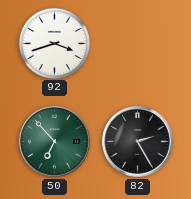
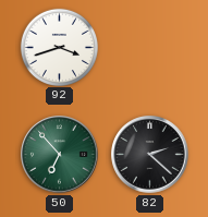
82: 2:25 -> 2:22 (150, 155)
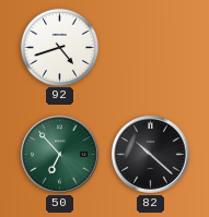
92: 3:42 -> 4:42 (59, 47)
82: 2:22 -> 10:22 (151, 155)
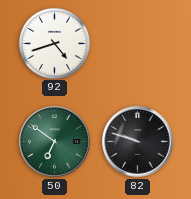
50: 6:53 -> 6:51 (55, 142)
82: 10:22 -> 9:48 (138, 142)
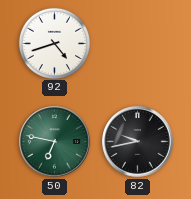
50: 6:51 -> 6:47 (55, 142)
82: 9:48 -> 9:43 (138, 142)
